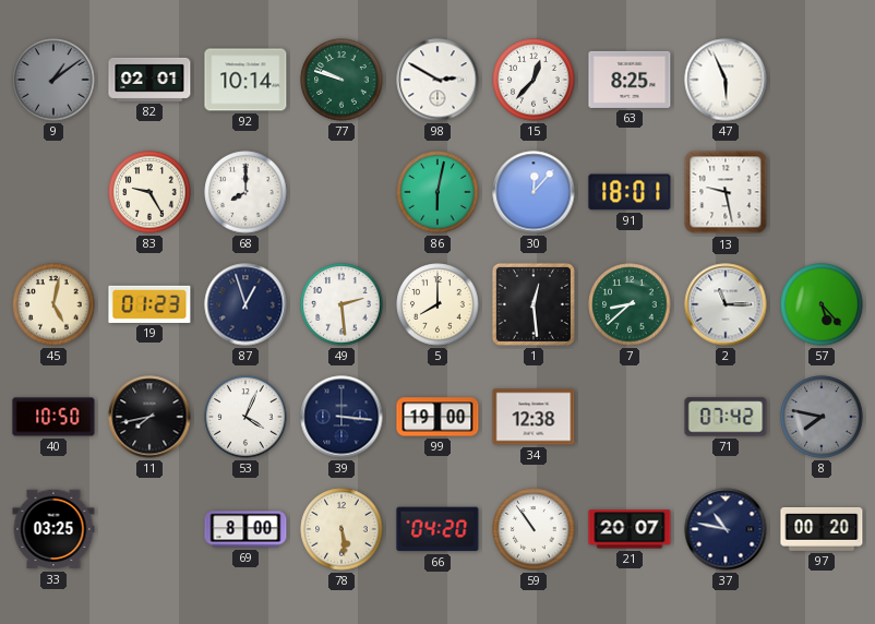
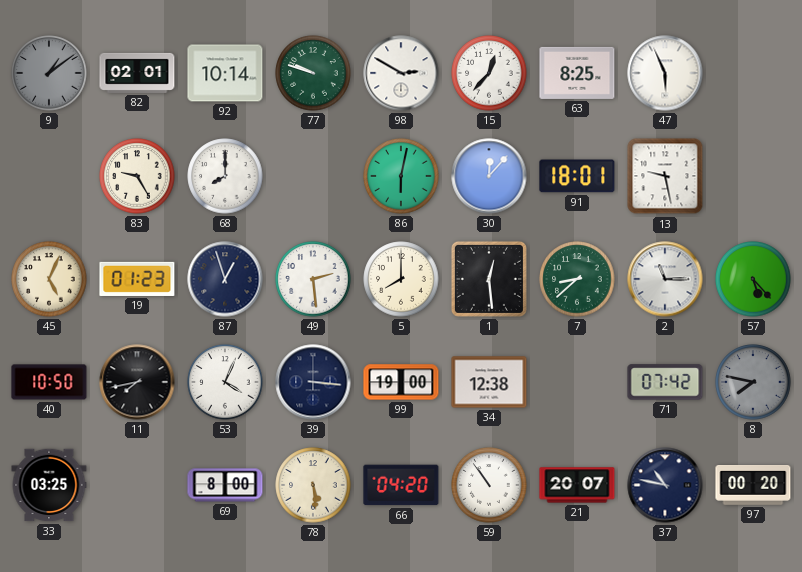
45: 5:02 -> 5:04 (49, 279)
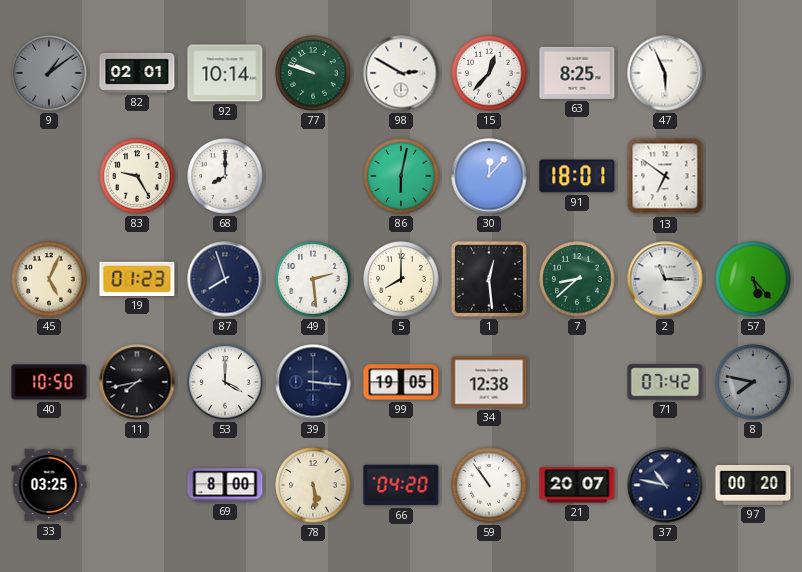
13: 9:28 -> 6:51 (665, 176)
87: 12:57 -> 7:57 (225, 279)
53: 4:04 -> 4:00 (225, 382)
99: 19:00 -> 19:05 (401, 382)
